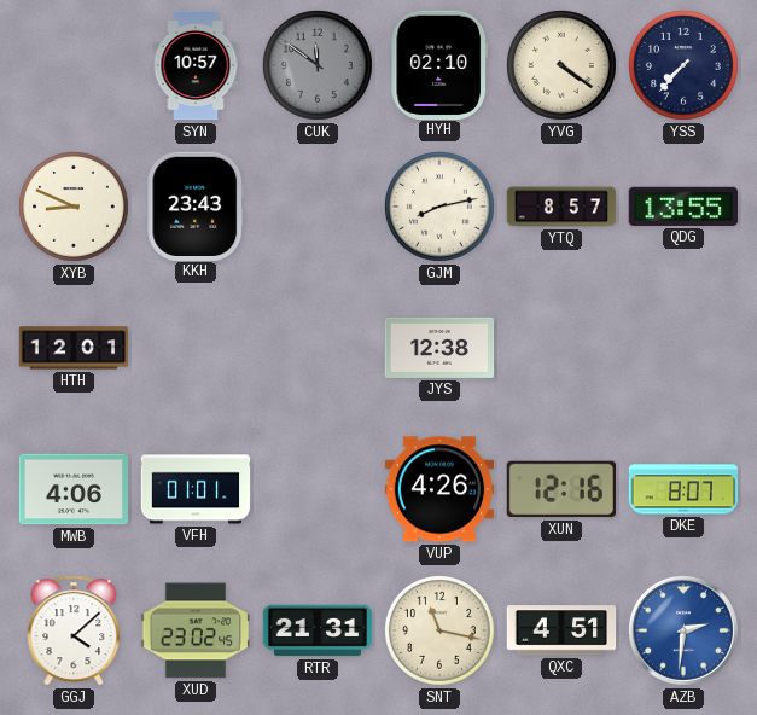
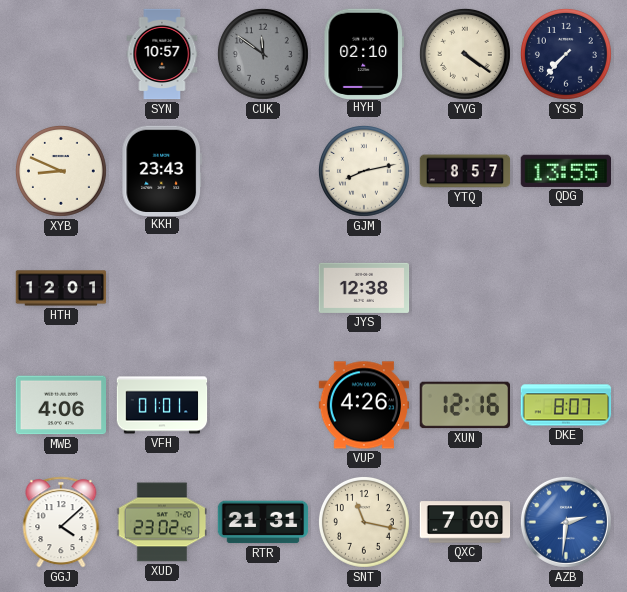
QXC: 4:51 -> 7:00 (465, 522)
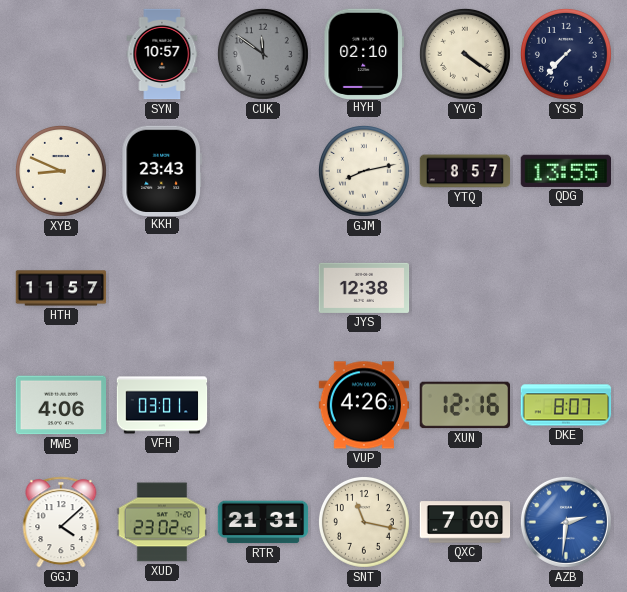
HTH: 12:01 -> 11:57 (61, 288)
VFH: 01:01 -> 03:01 (162, 405)
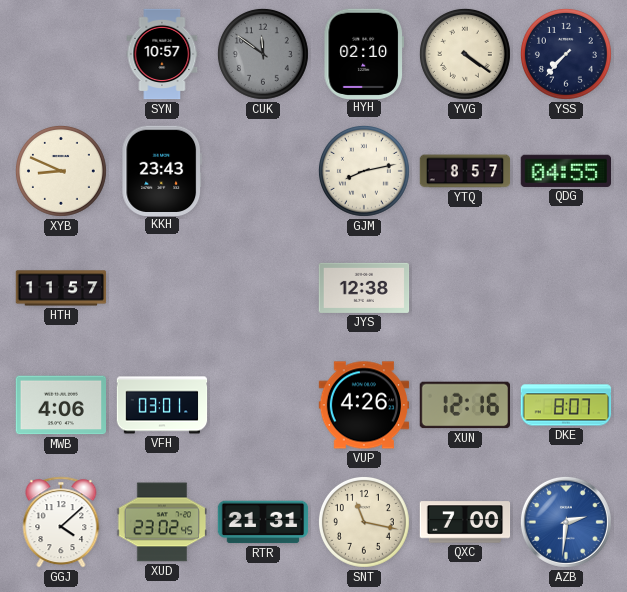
QDG: 13:55 -> 04:55 (565, 171)
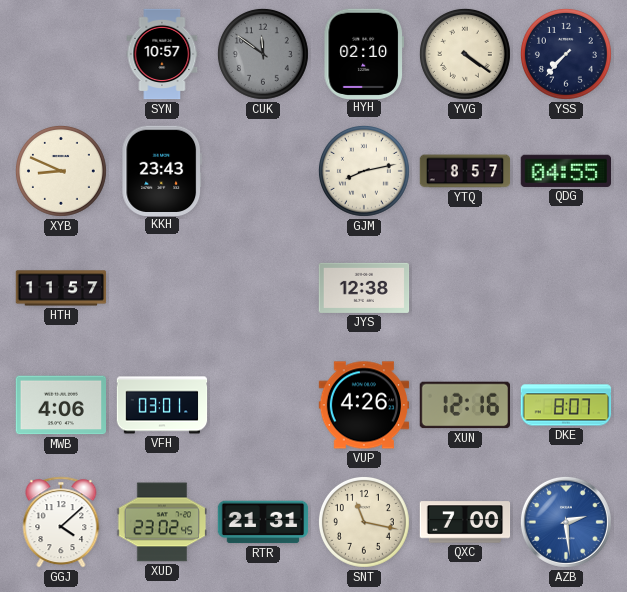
AZB: 2:31 -> 2:29 (566, 522)
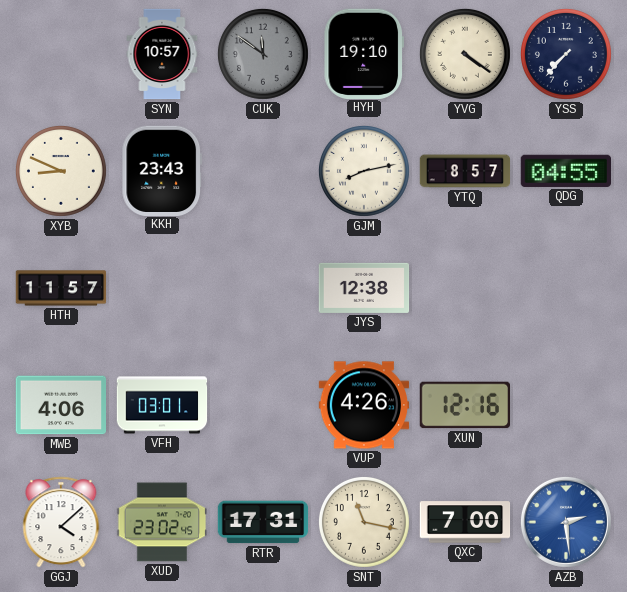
HYH: 02:10 -> 19:10 (363, 53)
DKE: 8:07 -> none (566, 405)
RTR: 21:31 -> 17:31 (263, 522)
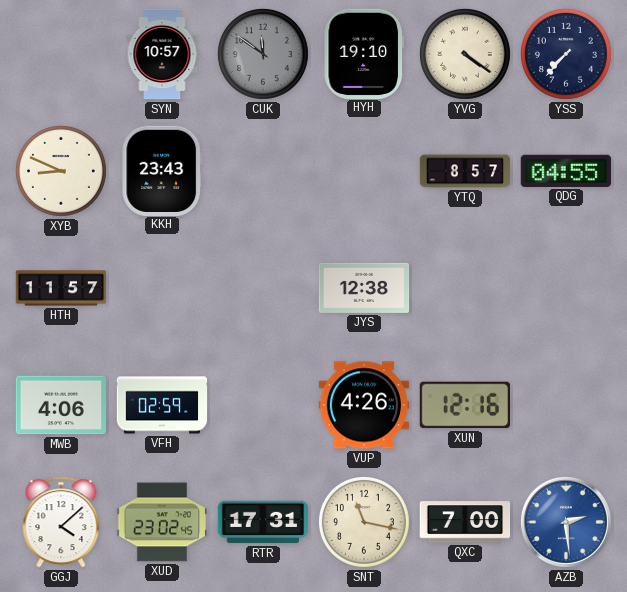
GJM: 8:13 -> none (364, 171)
VFH: 03:01 -> 02:59 (162, 405)
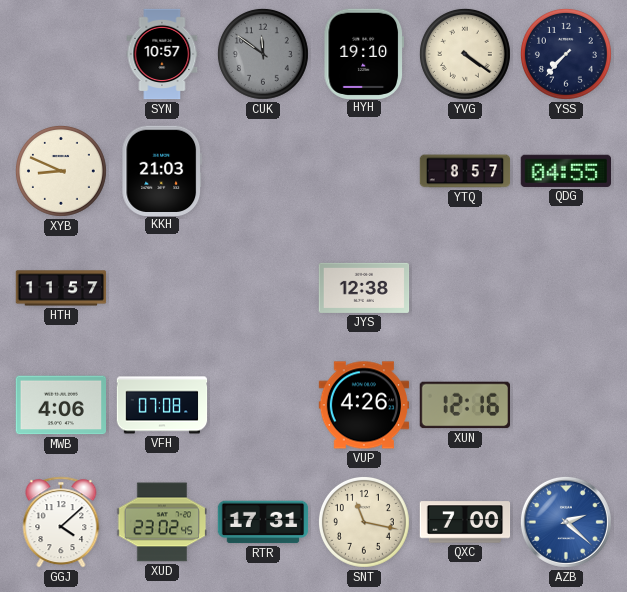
KKH: 23:43 -> 21:03 (162, 170)
VFH: 02:59 -> 07:08 (162, 405)
AZB: 2:29 -> 2:22 (566, 522)
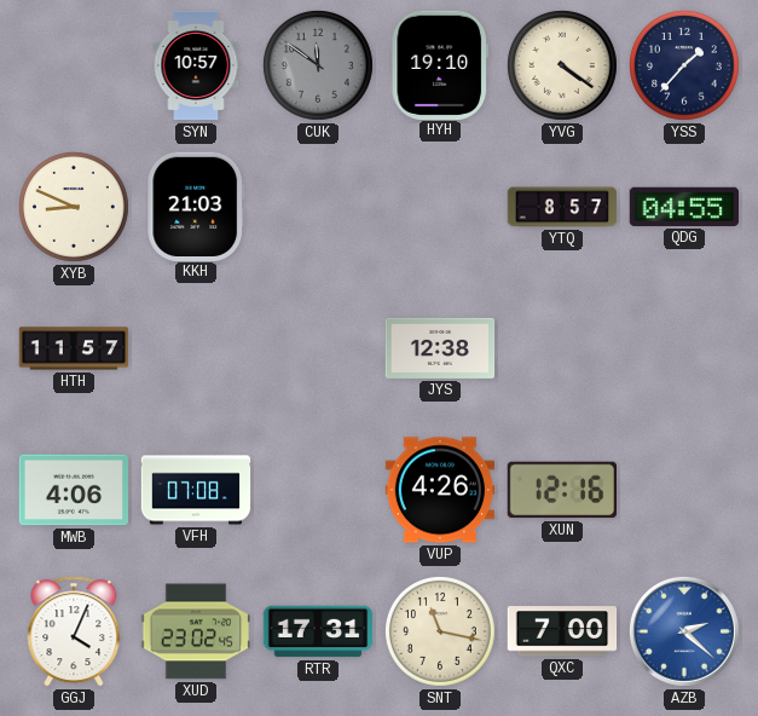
YSS: 7:37 -> 1:37 (684, 65)
GGJ: 4:08 -> 4:04 (74, 631)
